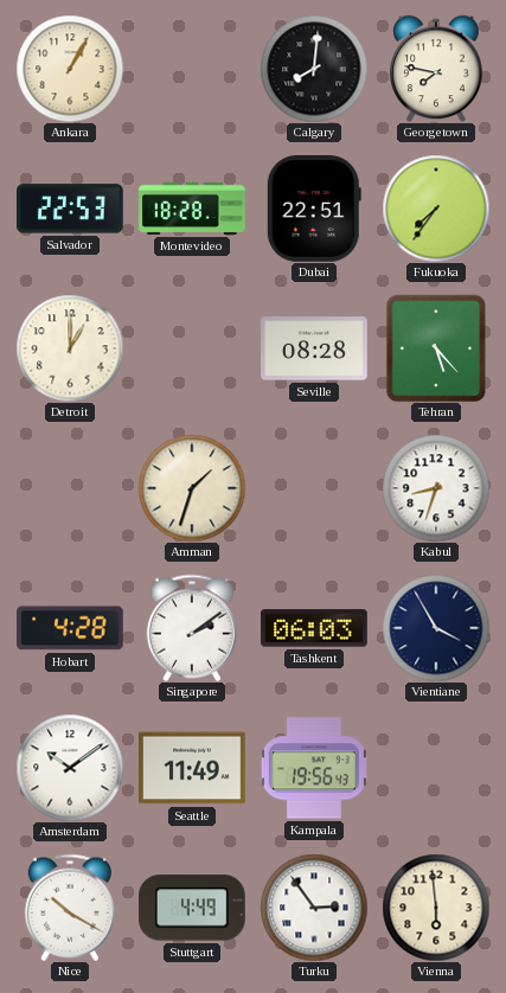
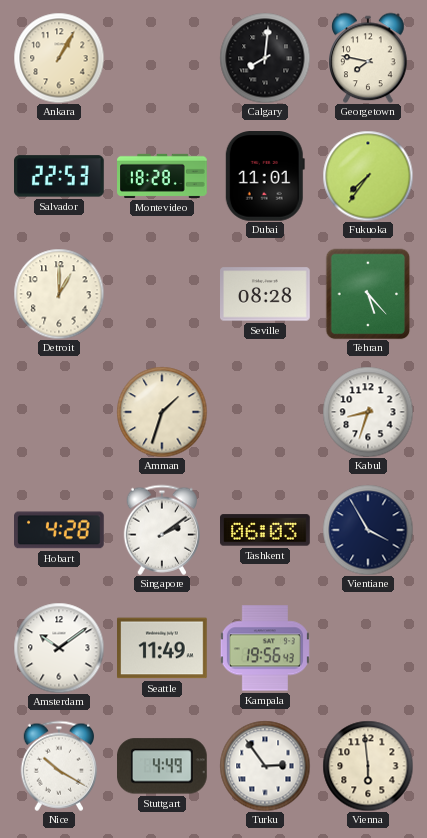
Dubai: 22:51 -> 11:01 (265, 177)
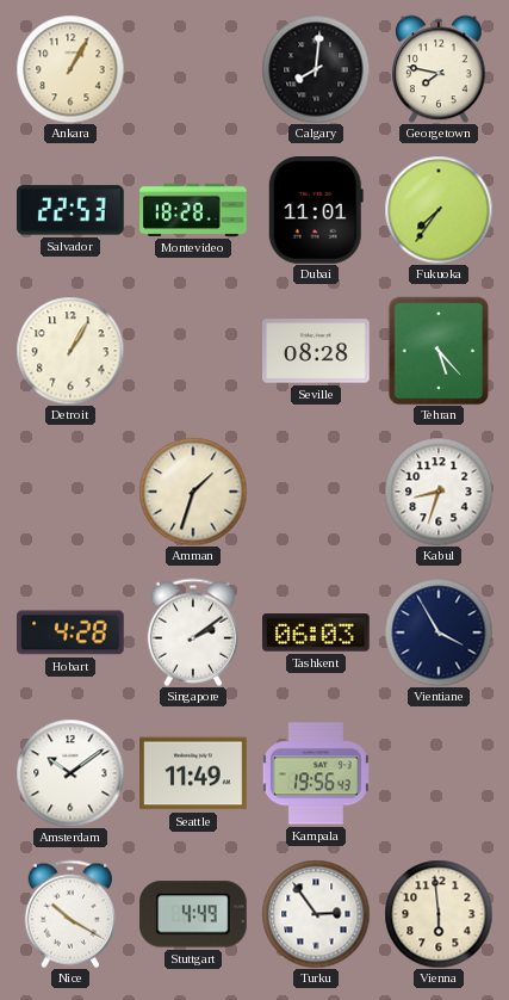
Detroit: 1:00 -> 1:05 (70, 351)
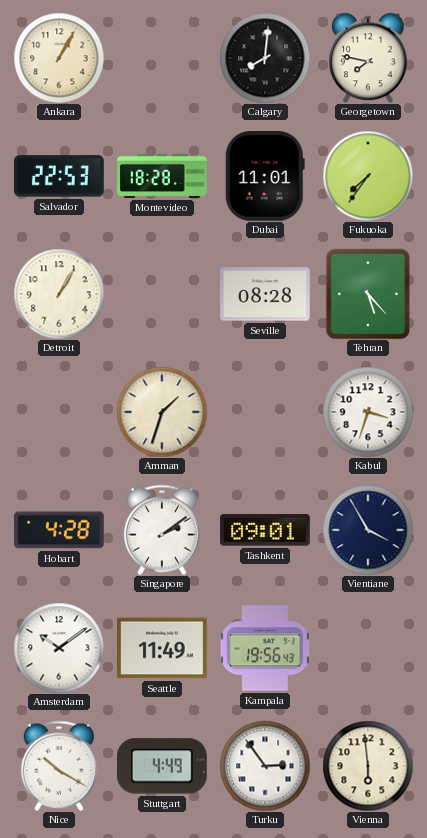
Kabul: 8:33 -> 3:33 (368, 412)
Tashkent: 06:03 -> 09:01 (266, 530)
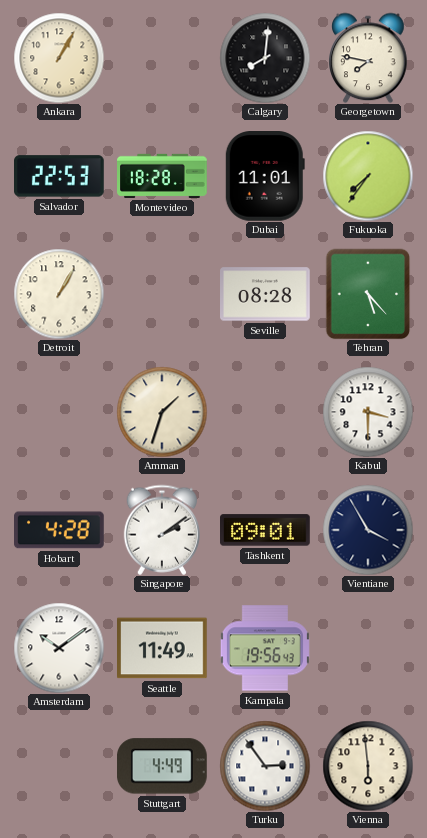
Kabul: 3:33 -> 3:30 (368, 412)
Nice: 10:20 -> none (58, 766)
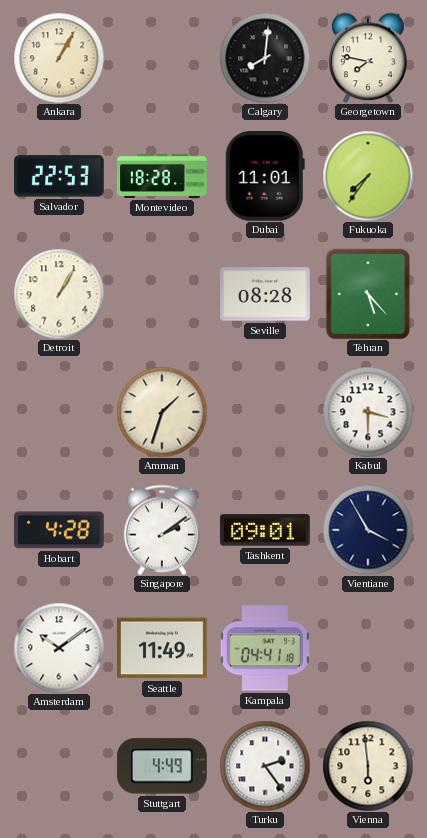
Kampala: 19:56 -> 04:41 (265, 648)
Turku: 2:54 -> 2:24 (265, 766)
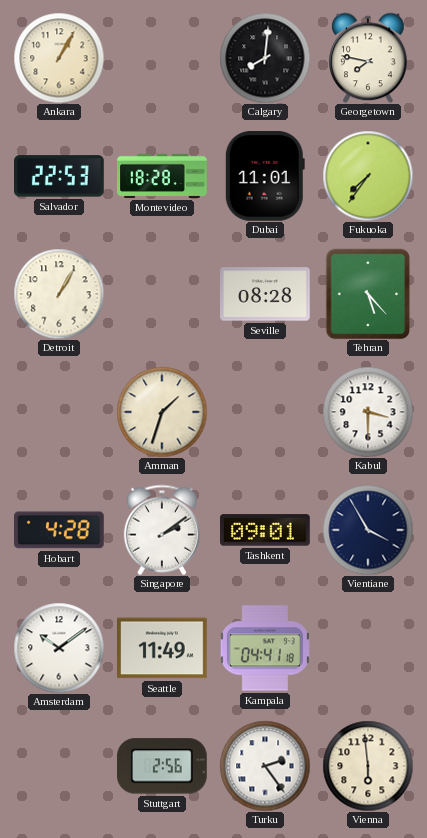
Stuttgart: 4:49 -> 2:56 (163, 766)
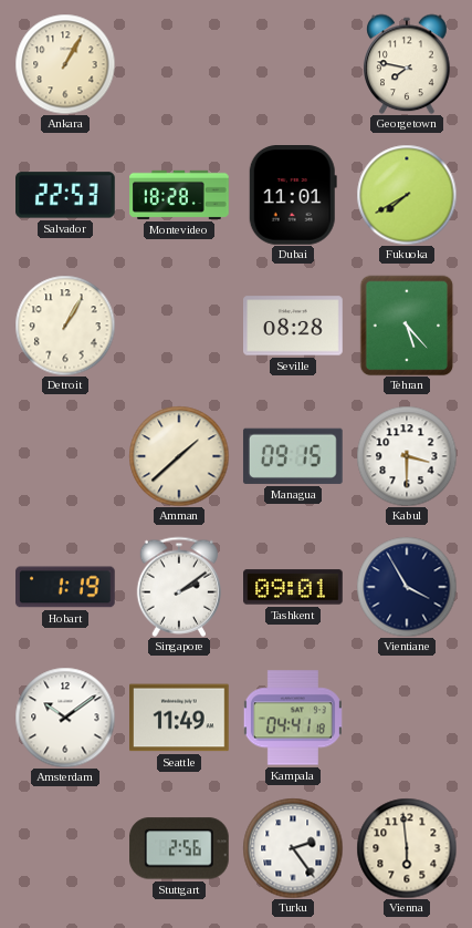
Calgary: 8:01 -> none (265, 58)
Fukuoka: 7:36 -> 7:40 (407, 195)
Amman: 1:33 -> 1:38 (179, 456)
Managua: none -> 09:15 (293, 456)
Hobart: 4:28 -> 1:19 (66, 587)
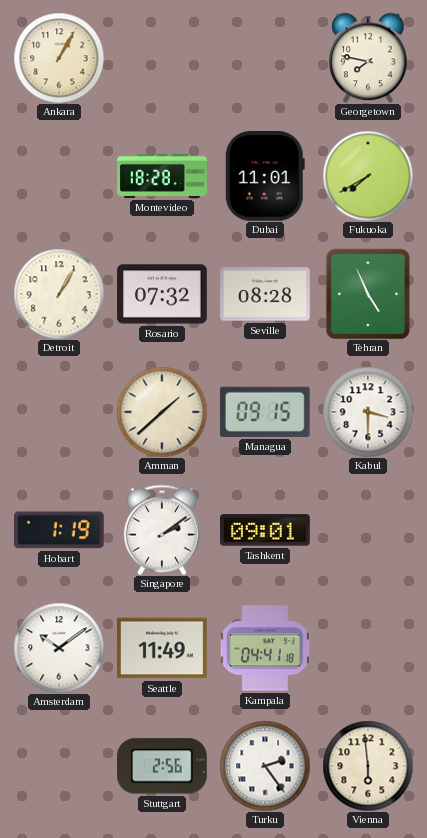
Salvador: 22:53 -> none (66, 195)
Rosario: none -> 07:32 (162, 294)
Tehran: 5:23 -> 4:56 (368, 294)
Vientiane: 3:55 -> none (407, 587)
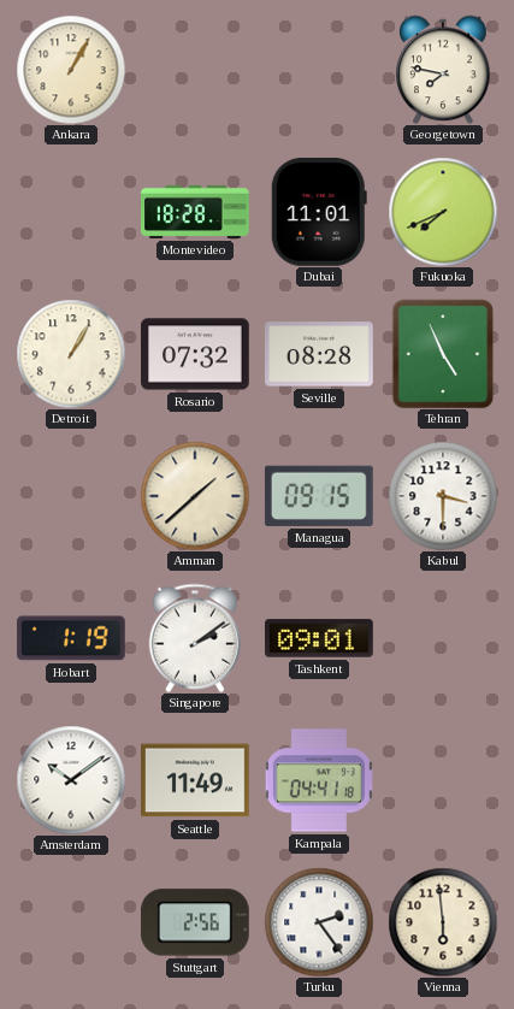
Fukuoka: 7:40 -> 7:41 (443, 212)
